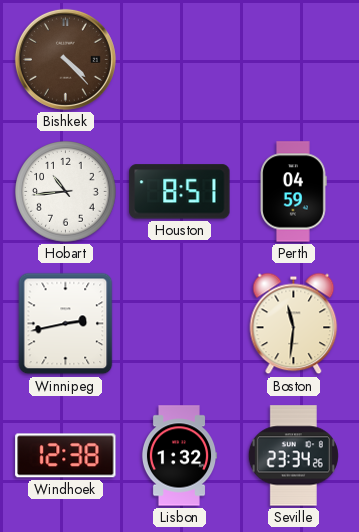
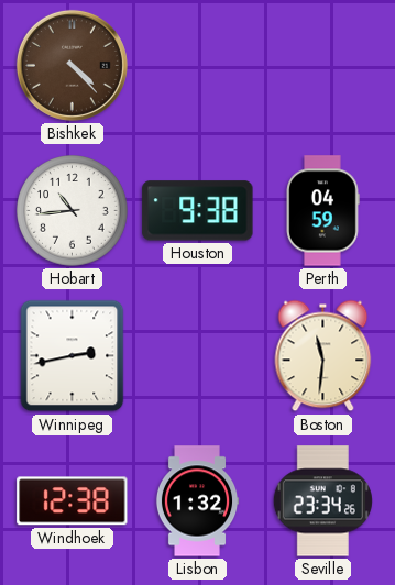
Houston: 8:51 -> 9:38 (198, 211)
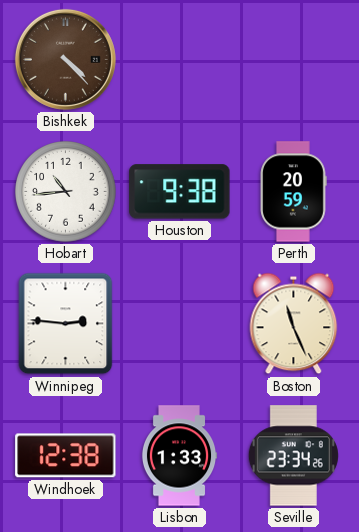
Perth: 04:59 -> 20:59 (293, 192)
Winnipeg: 2:43 -> 2:46 (66, 324)
Boston: 11:31 -> 11:26 (294, 324)
Lisbon: 1:32 -> 1:33 (179, 456)
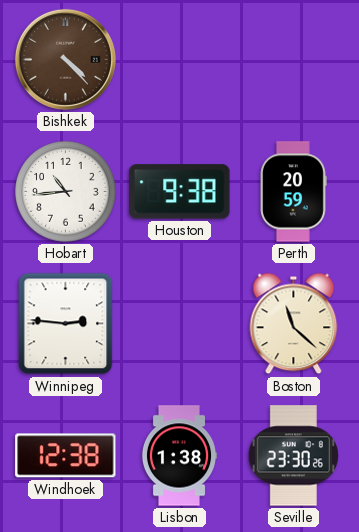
Boston: 11:26 -> 11:22 (294, 324)
Lisbon: 1:33 -> 1:38 (179, 456)
Seville: 23:34 -> 23:30 (293, 456)
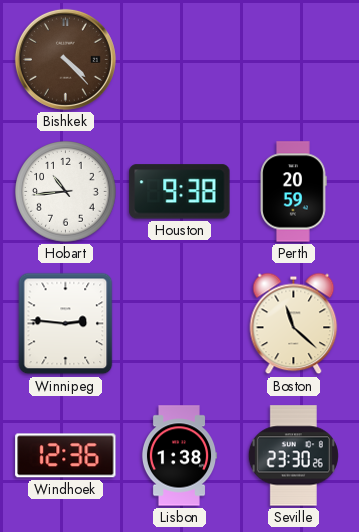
Windhoek: 12:38 -> 12:36 (66, 456)
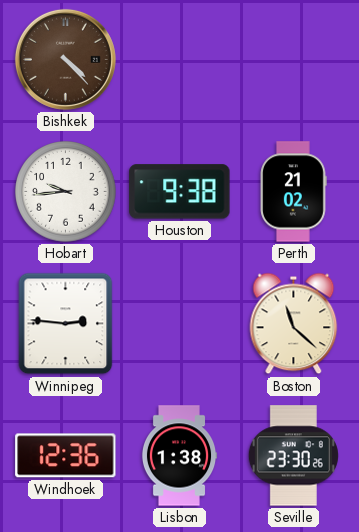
Hobart: 10:44 -> 9:44 (66, 192)
Perth: 20:59 -> 21:02 (293, 192)
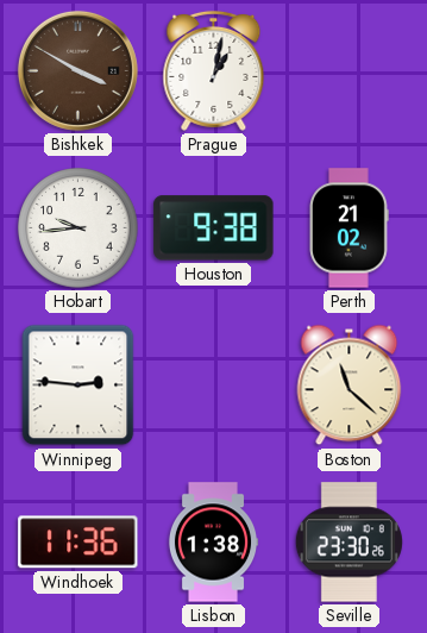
Bishkek: 4:23 -> 3:50 (77, 70)
Prague: none -> 1:02 (214, 70)
Windhoek: 12:36 -> 11:36 (79, 543)
